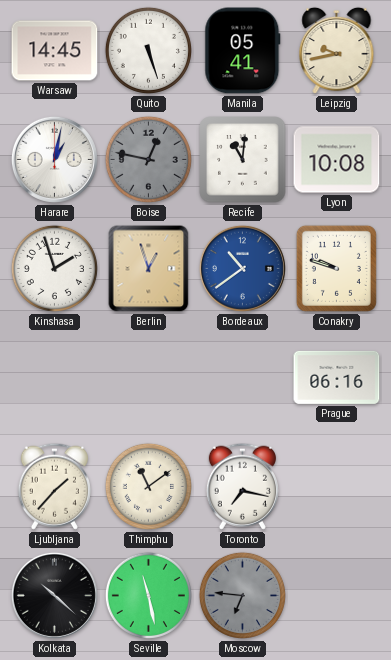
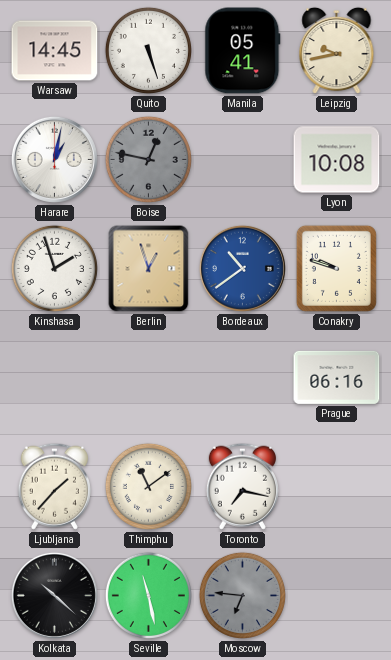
Recife: 11:01 -> none (243, 160)
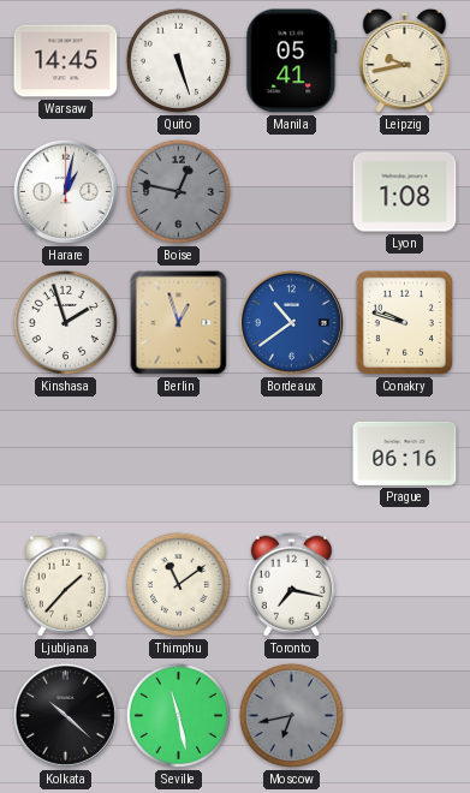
Lyon: 10:08 -> 1:08 (405, 192)
Moscow: 6:46 -> 6:43 (291, 715)
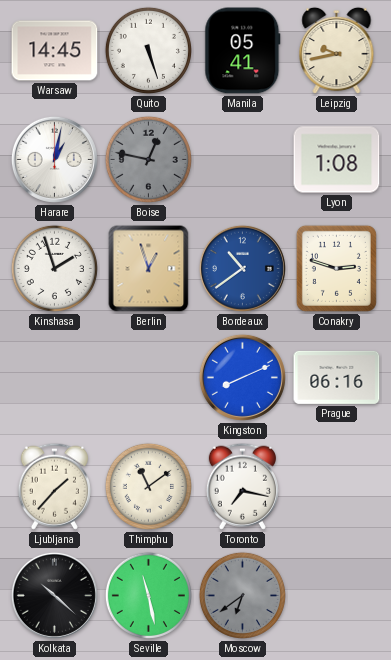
Conakry: 9:48 -> 2:48 (336, 268)
Kingston: none -> 8:11 (242, 377)
Moscow: 6:43 -> 6:39 (242, 595)
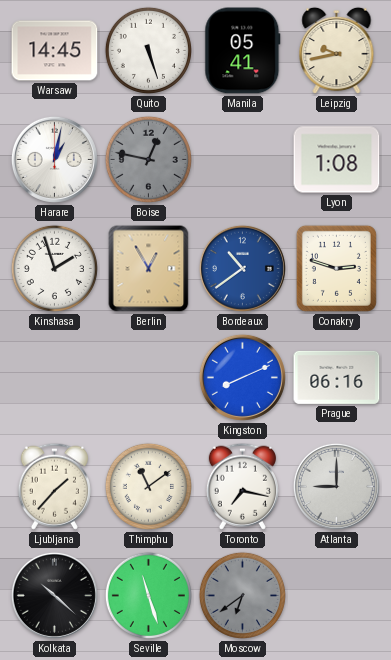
Berlin: 12:57 -> 12:55 (149, 269)
Atlanta: none -> 9:00 (336, 486)
Seville: 11:28 -> 11:27 (148, 595)
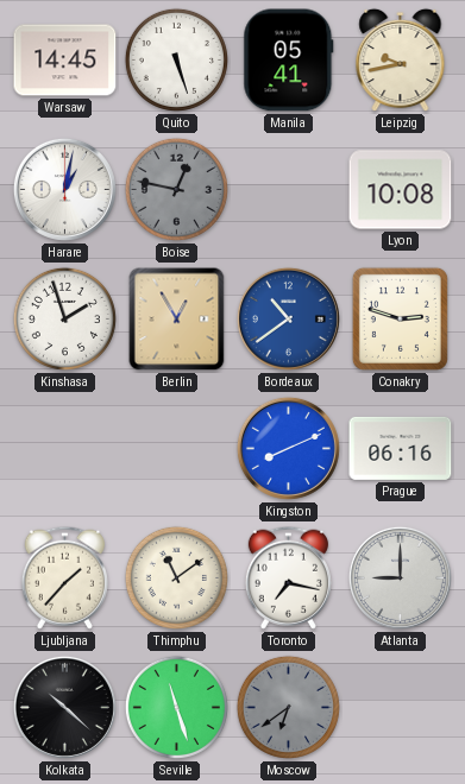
Lyon: 1:08 -> 10:08 (401, 190)
